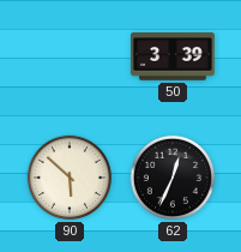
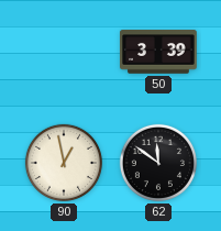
90: 5:52 -> 12:58 (64, 163)
62: 12:34 -> 11:51 (158, 163)
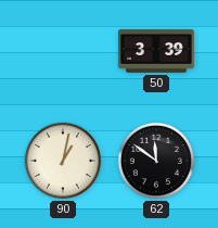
90: 12:58 -> 1:02 (63, 161)
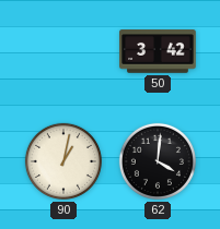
50: 3:39 -> 3:42 (158, 51)
62: 11:51 -> 4:01 (158, 161)
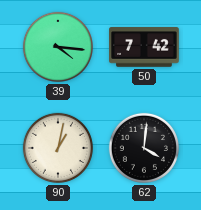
39: none -> 4:16 (58, 47)
50: 3:42 -> 7:42 (144, 47)
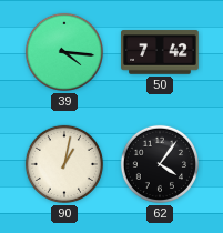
62: 4:01 -> 4:06 (160, 164)
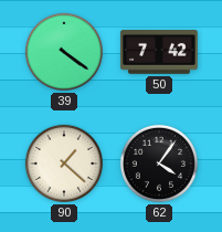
39: 4:16 -> 4:21 (64, 52)
90: 1:02 -> 1:22 (64, 164)
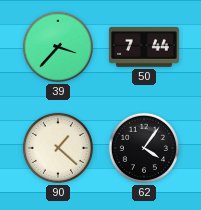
39: 4:21 -> 3:37 (58, 47)
50: 7:42 -> 7:44 (144, 47)
